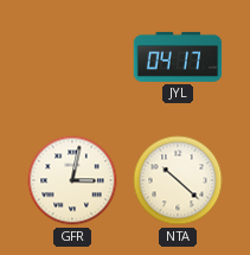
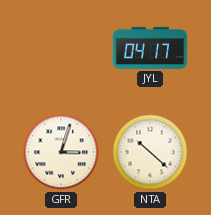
GFR: 3:02 -> 3:03 (61, 152)
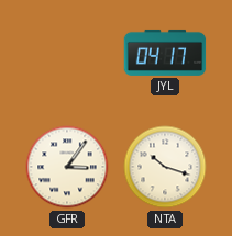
GFR: 3:03 -> 3:06 (67, 167)
NTA: 10:22 -> 10:18 (165, 167)
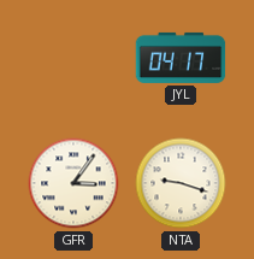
NTA: 10:18 -> 9:18 (181, 183)
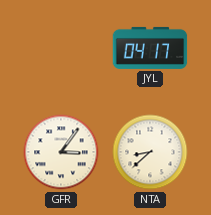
NTA: 9:18 -> 8:38 (150, 152)
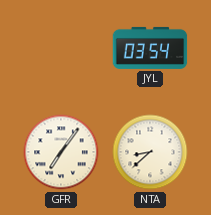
JYL: 04:17 -> 03:54 (150, 48)
GFR: 3:06 -> 7:06 (61, 152)
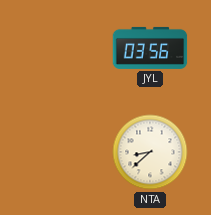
JYL: 03:54 -> 03:56 (150, 48)
GFR: 7:06 -> none (61, 152)
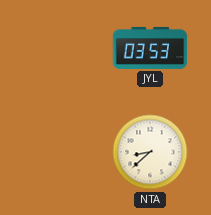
JYL: 03:56 -> 03:53 (150, 48)
